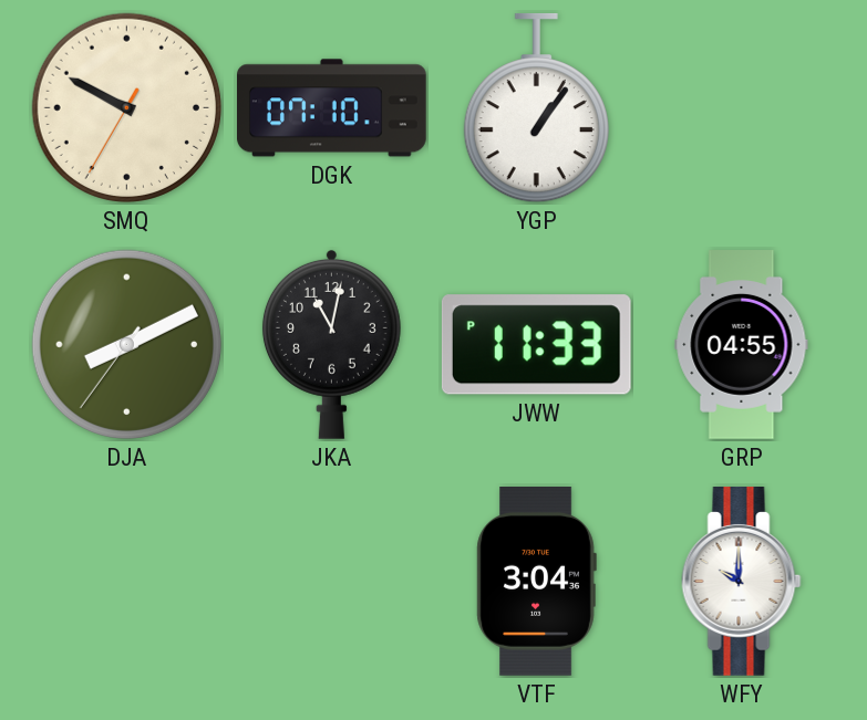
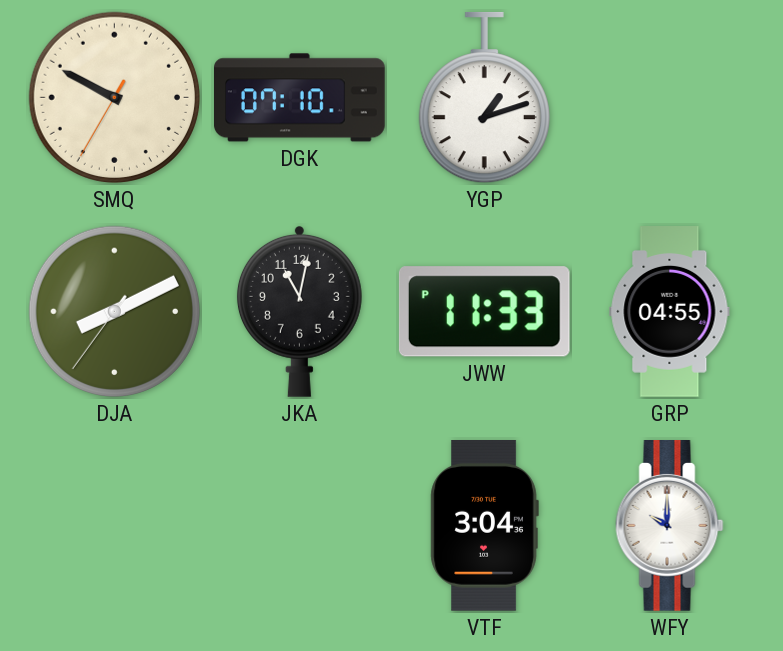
YGP: 1:06 -> 1:12 (484, 98)
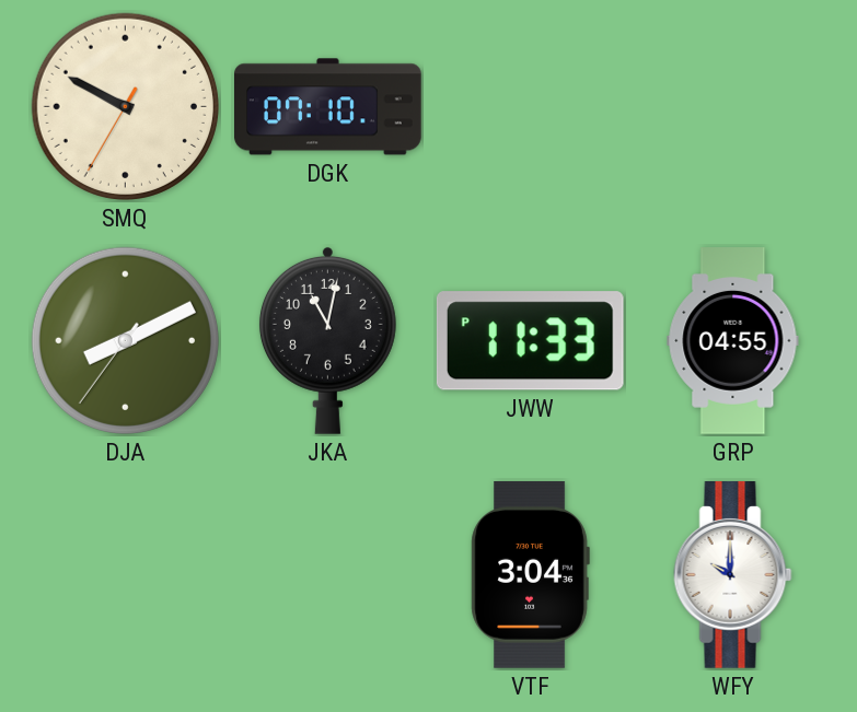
YGP: 1:12 -> none (484, 98)
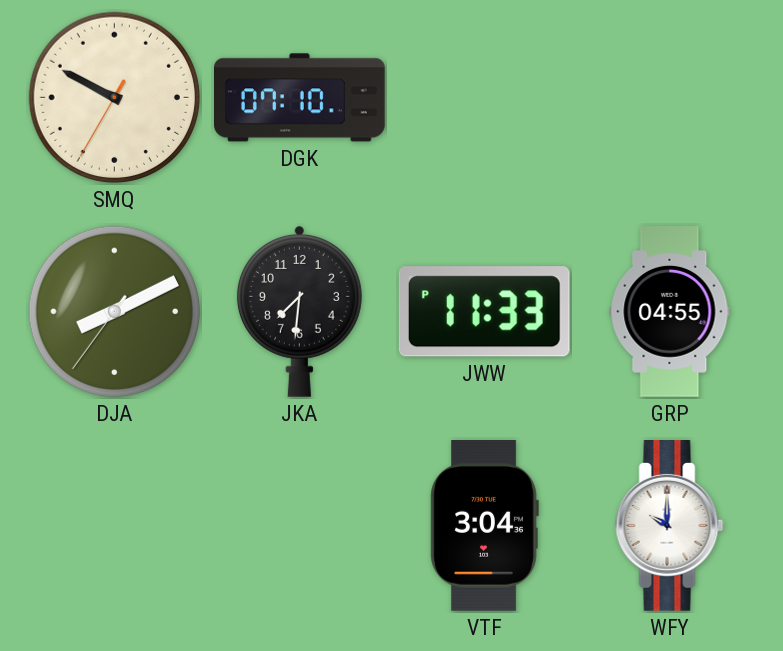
JKA: 11:02 -> 7:31 (299, 311)
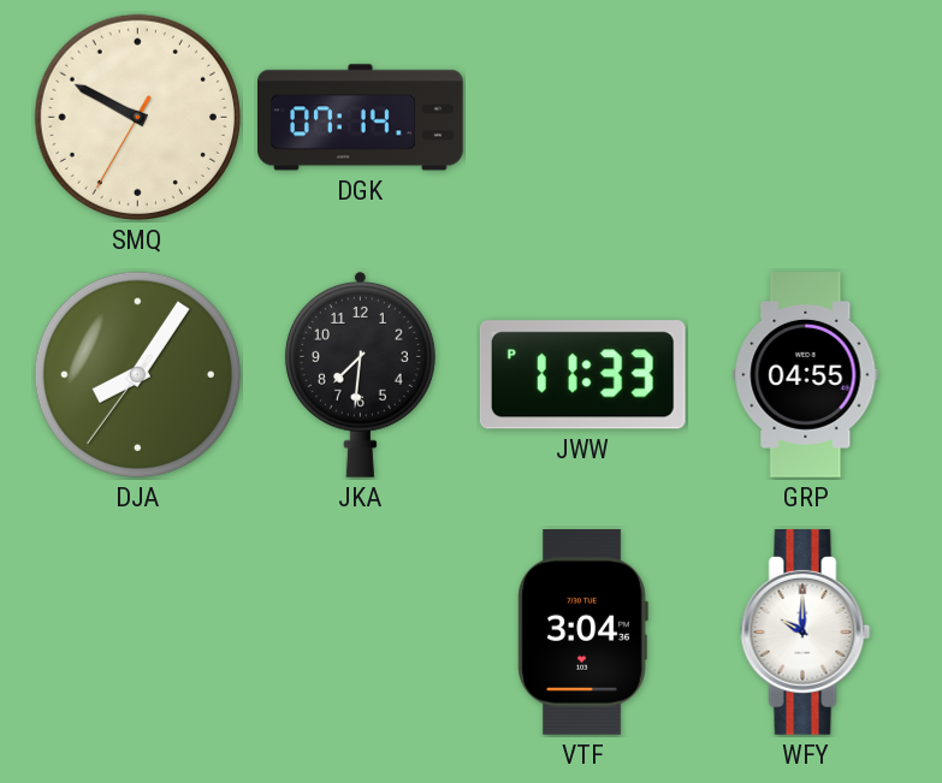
DGK: 07:10 -> 07:14 (361, 118)
DJA: 8:10 -> 8:05 (137, 374)
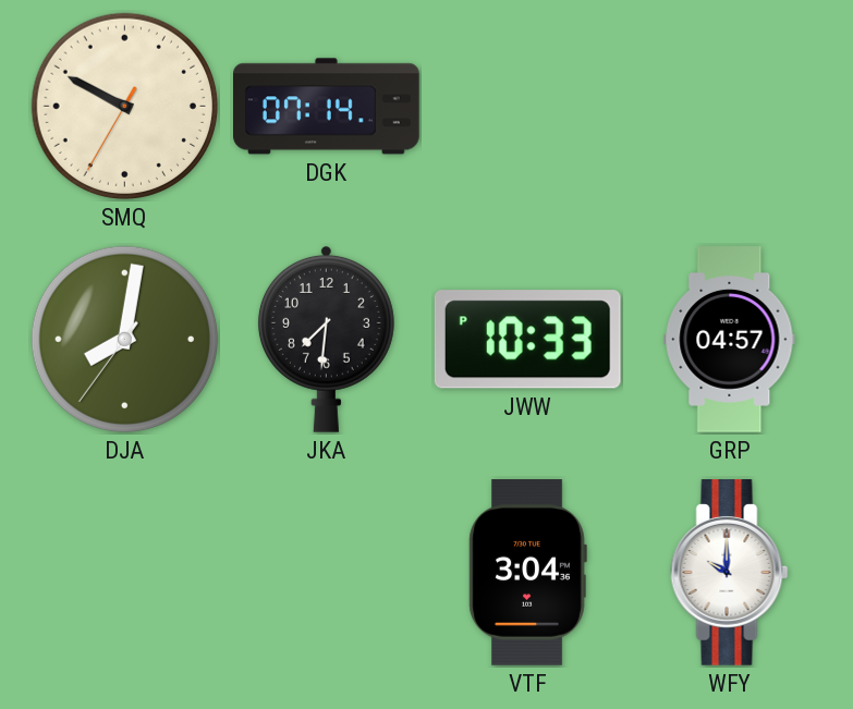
DJA: 8:05 -> 8:01 (124, 339)
JWW: 11:33 -> 10:33 (527, 340)
GRP: 04:55 -> 04:57 (730, 340)
